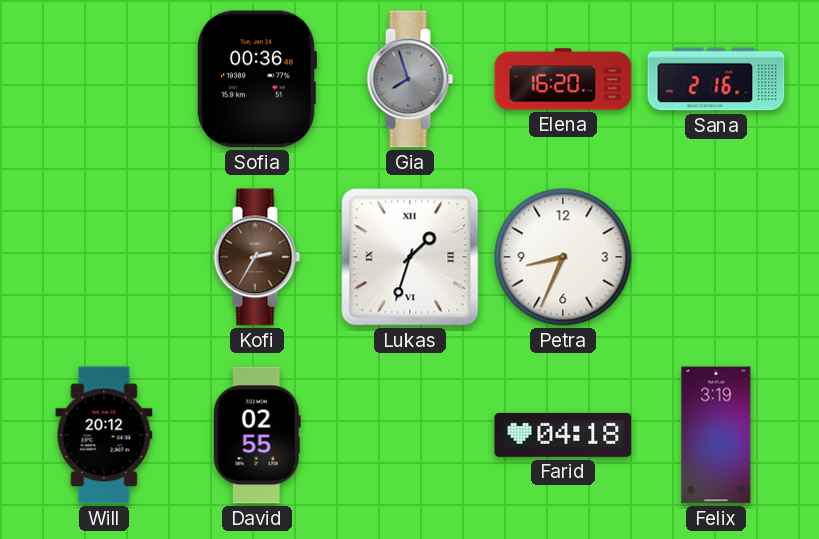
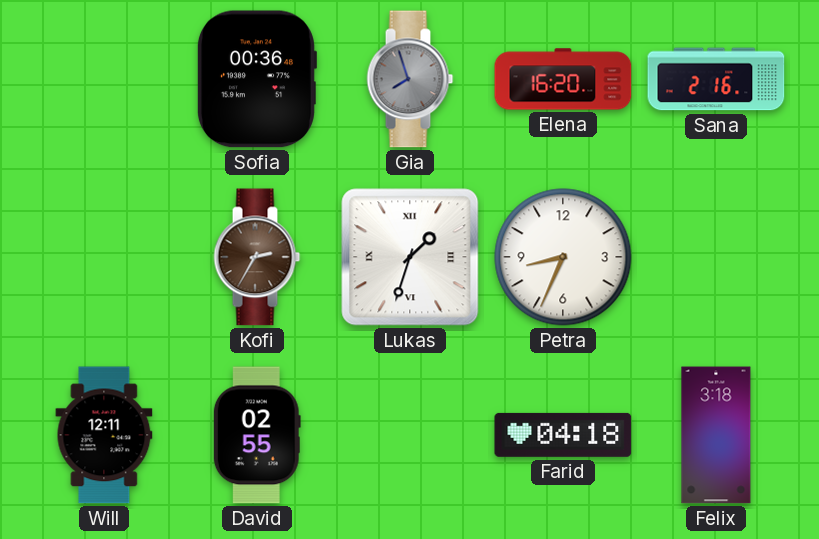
Will: 20:12 -> 12:11 (104, 435)
Felix: 3:19 -> 3:18 (716, 435)
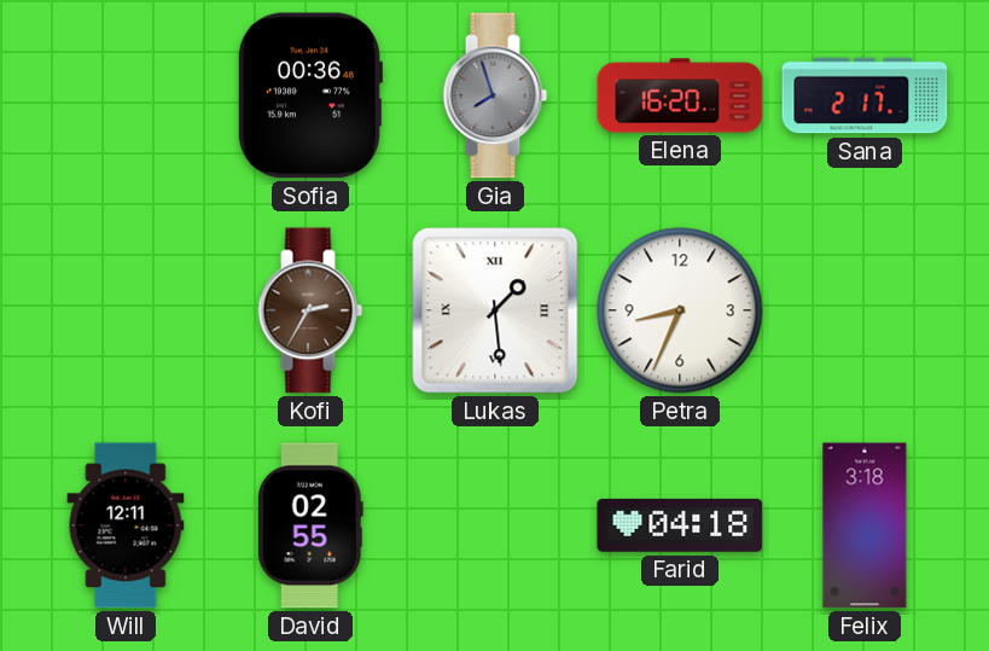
Sana: 2:16 -> 2:17 (865, 95)
Lukas: 1:33 -> 1:29 (495, 310)
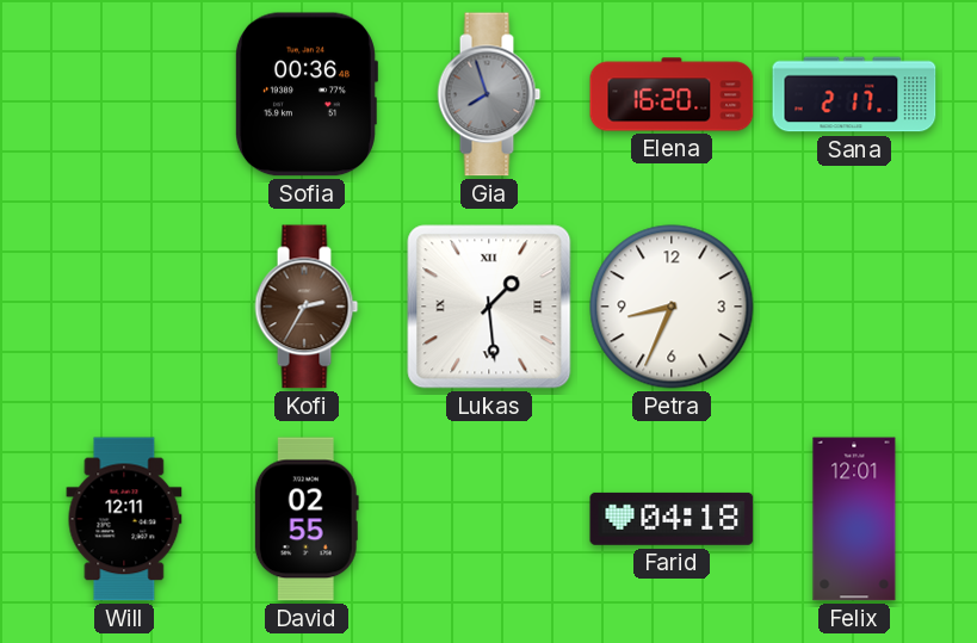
Felix: 3:18 -> 12:01 (854, 519)
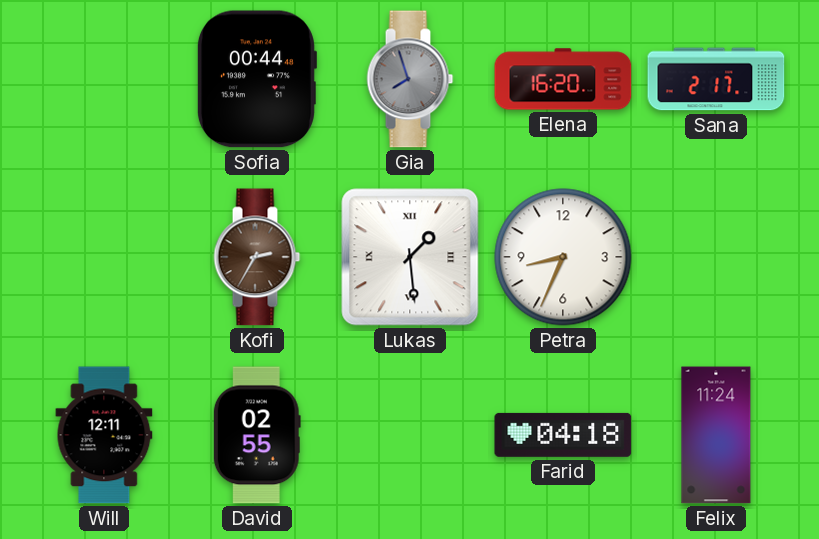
Sofia: 00:36 -> 00:44 (256, 79)
Felix: 12:01 -> 11:24 (716, 435)
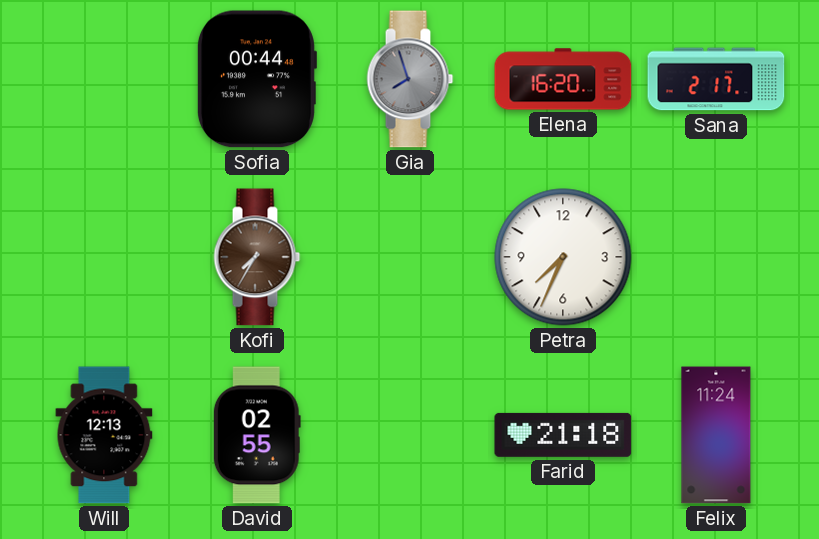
Kofi: 2:35 -> 7:35 (257, 257)
Lukas: 1:29 -> none (410, 257)
Petra: 8:34 -> 7:34 (563, 257)
Will: 12:11 -> 12:13 (104, 435)
Farid: 04:18 -> 21:18 (563, 435)
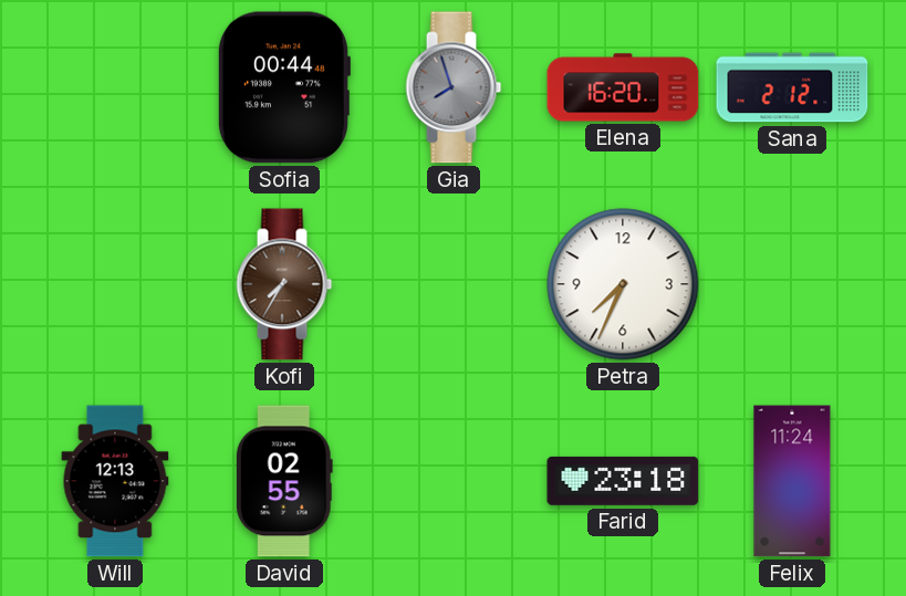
Sana: 2:17 -> 2:12 (792, 87)
Farid: 21:18 -> 23:18 (623, 481)
